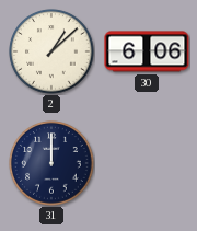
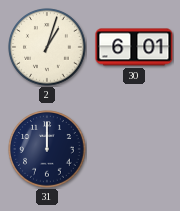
2: 1:08 -> 1:03 (47, 47)
30: 6:06 -> 6:01 (134, 47)
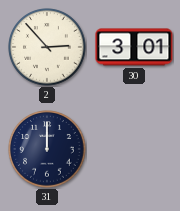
2: 1:03 -> 2:53 (47, 47)
30: 6:01 -> 3:01 (134, 47)
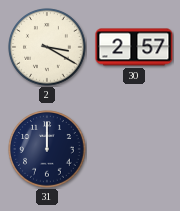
2: 2:53 -> 3:20 (47, 47)
30: 3:01 -> 2:57 (134, 47)
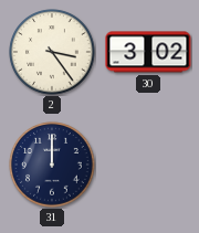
2: 3:20 -> 3:24 (52, 52)
30: 2:57 -> 3:02 (148, 52)
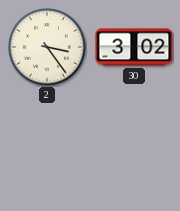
31: 12:00 -> none (52, 165)
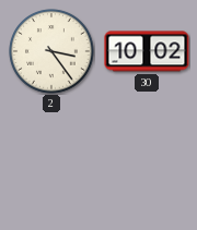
30: 3:02 -> 10:02 (147, 51)
